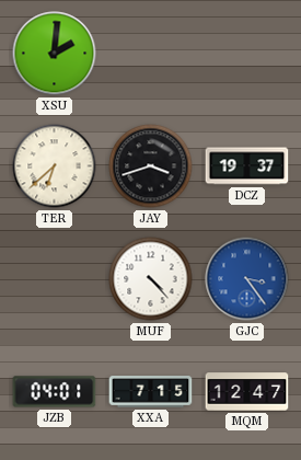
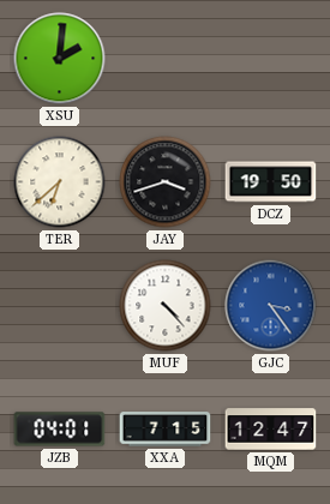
DCZ: 19:37 -> 19:50 (271, 182)
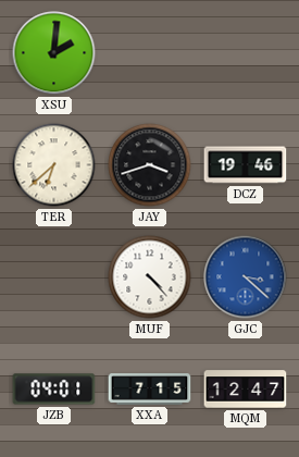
DCZ: 19:50 -> 19:46 (246, 165)
GJC: 3:24 -> 3:22 (246, 277)
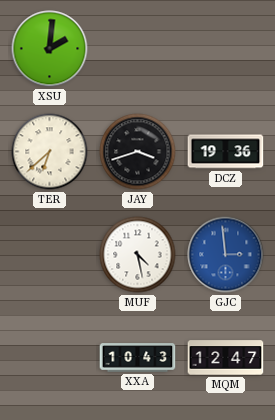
DCZ: 19:46 -> 19:36 (226, 152)
MUF: 4:23 -> 4:28 (138, 255)
GJC: 3:22 -> 2:59 (226, 255)
JZB: 04:01 -> none (54, 390)
XXA: 7:15 -> 10:43 (138, 358)
